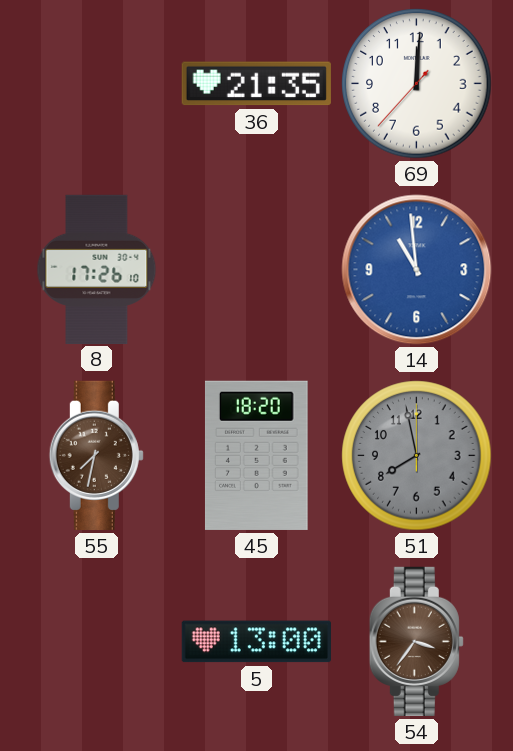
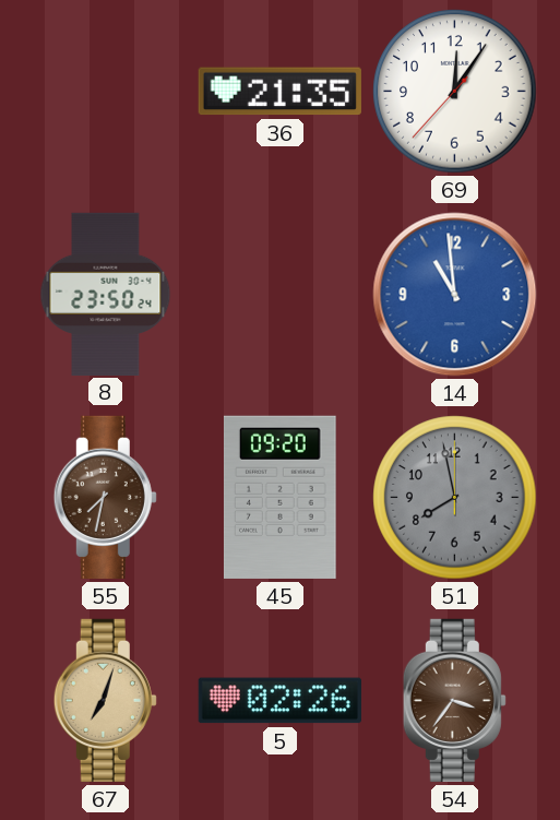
69: 12:00 -> 12:05 (455, 92)
8: 17:26 -> 23:50 (106, 294)
45: 18:20 -> 09:20 (279, 497)
67: none -> 7:03 (105, 700)
5: 13:00 -> 02:26 (279, 701)
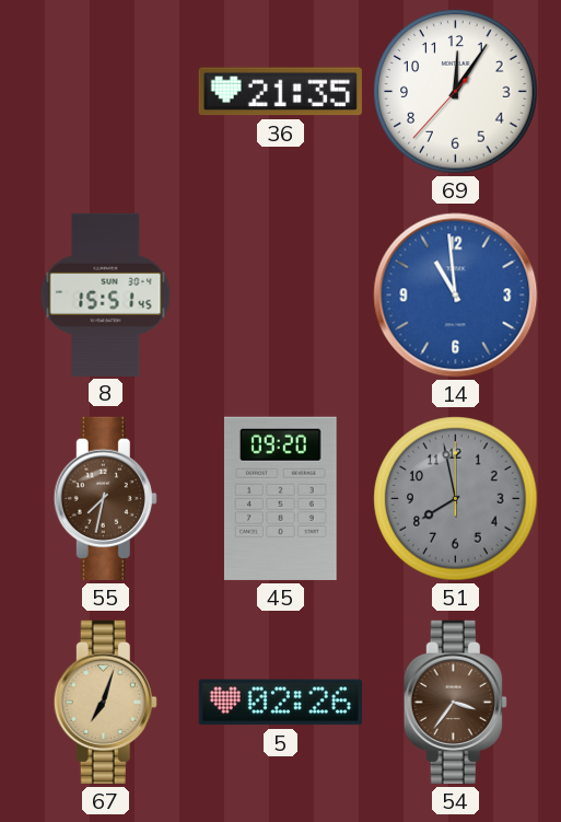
8: 23:50 -> 15:51 (106, 294)
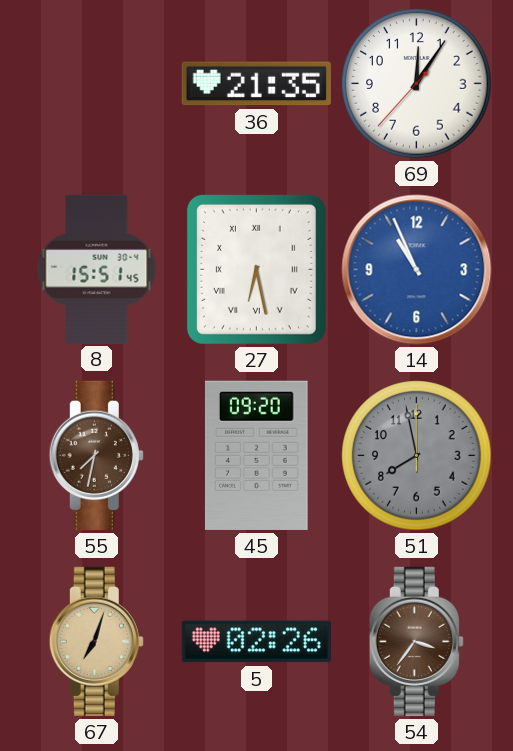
27: none -> 6:28 (256, 269)
14: 10:59 -> 10:56 (417, 270)
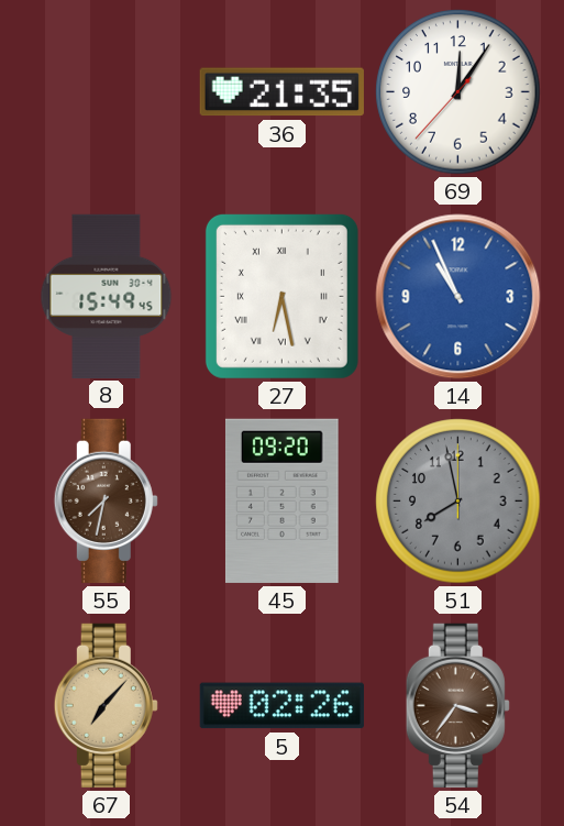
8: 15:51 -> 15:49 (107, 296)
67: 7:03 -> 7:07 (106, 705)
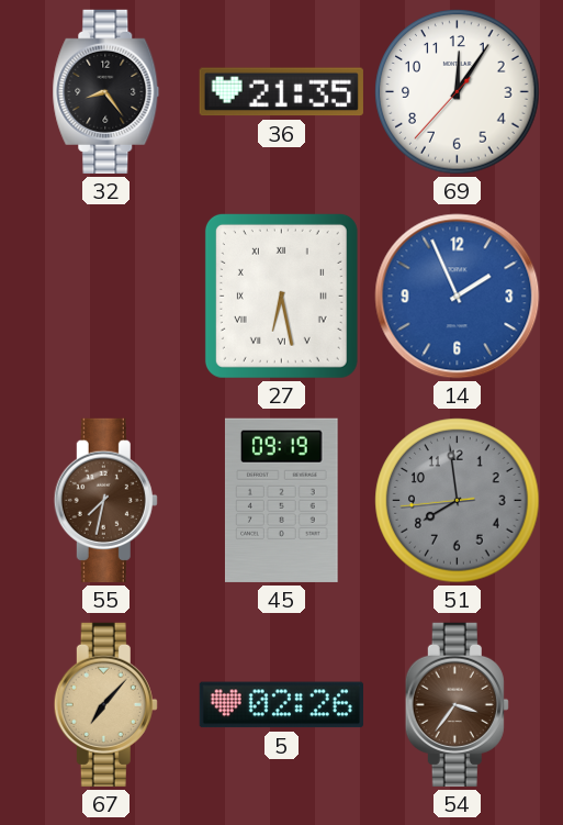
32: none -> 8:24 (106, 91)
8: 15:49 -> none (107, 296)
14: 10:56 -> 1:56 (458, 297)
45: 09:20 -> 09:19 (281, 500)
51: 7:58:00 -> 7:58:44 (458, 501)
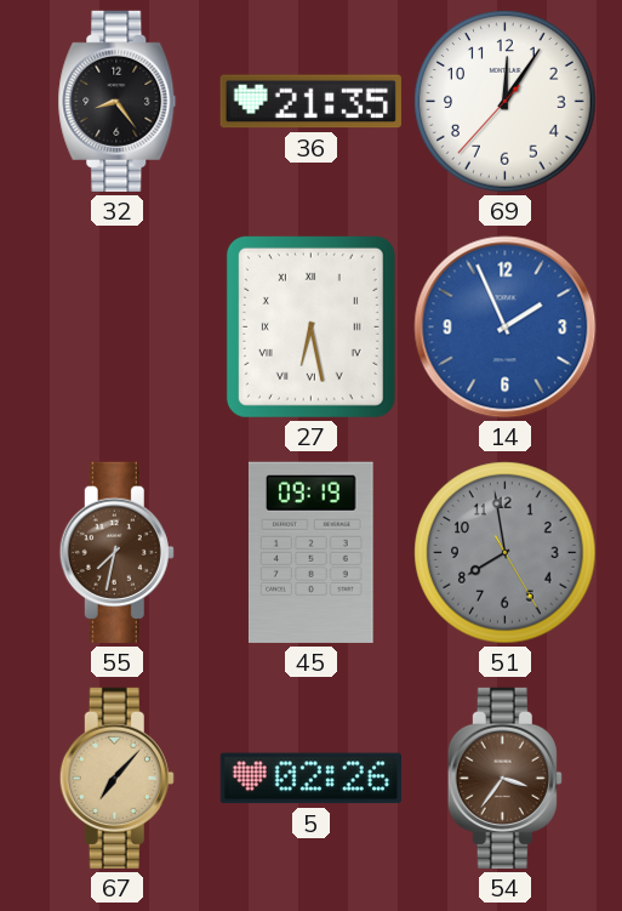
51: 7:58:44 -> 7:58:25 (506, 553)
